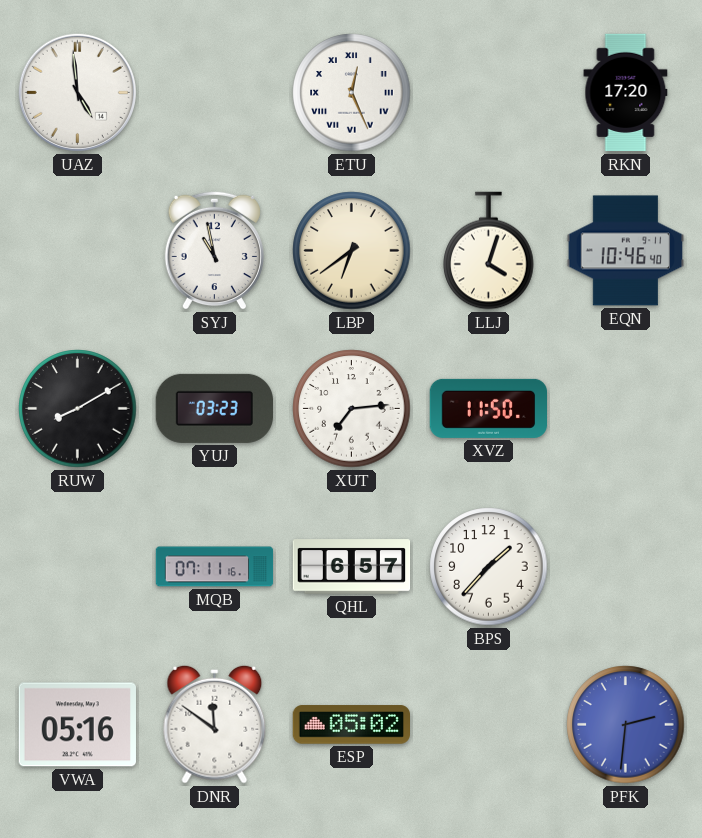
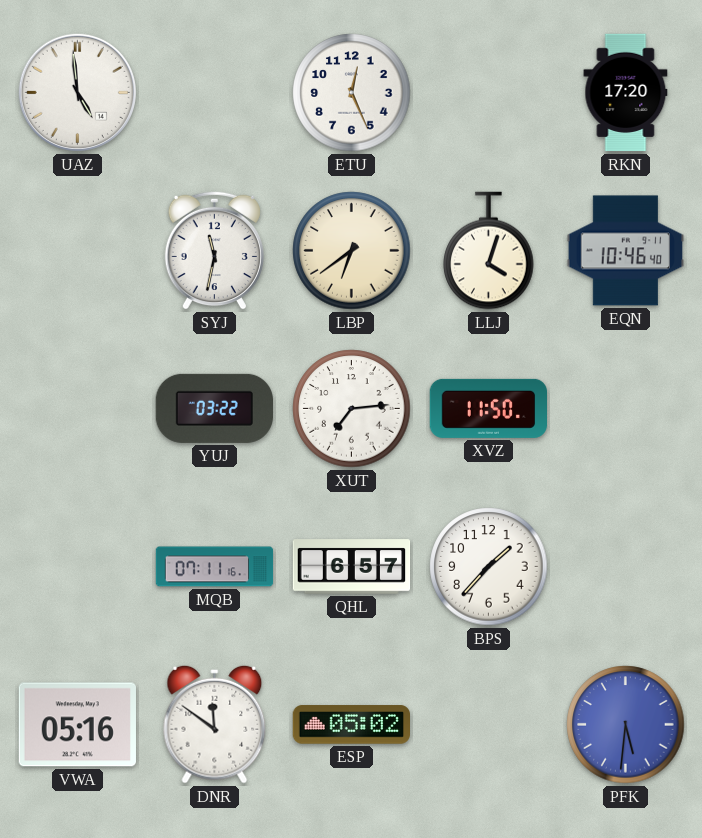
ETU numerals: Roman -> Arabic (352, 93)
SYJ: 10:58 -> 11:32 (214, 250)
RUW: 8:10 -> none (78, 409)
YUJ: 03:23 -> 03:22 (214, 408)
PFK: 2:31 -> 5:31 (626, 725)
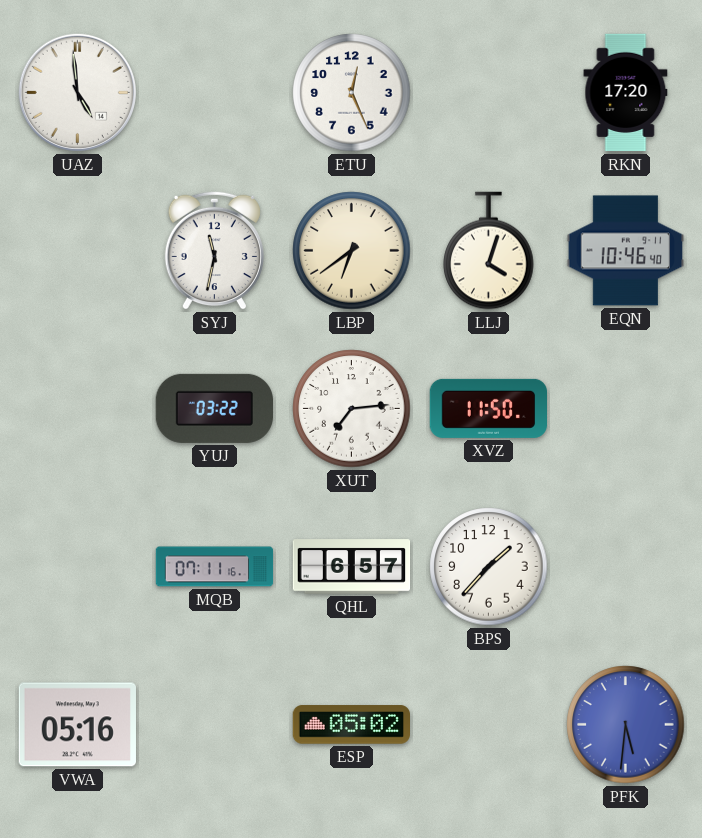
DNR: 11:51 -> none (215, 724)
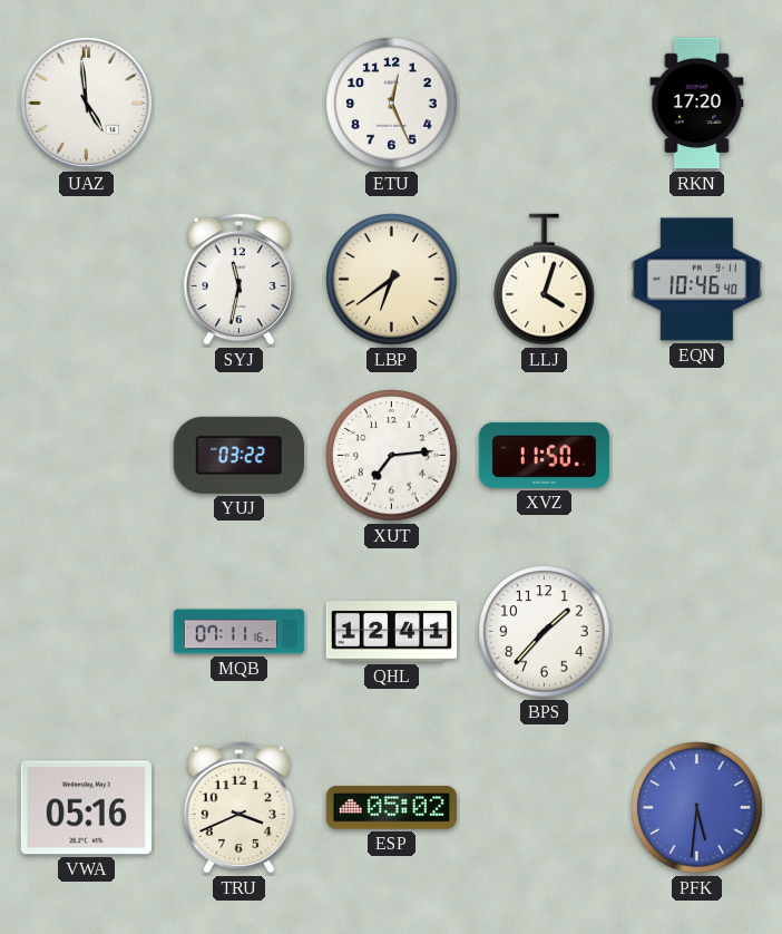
QHL: 6:57 -> 12:41 (392, 632)
TRU: none -> 3:41 (238, 807)
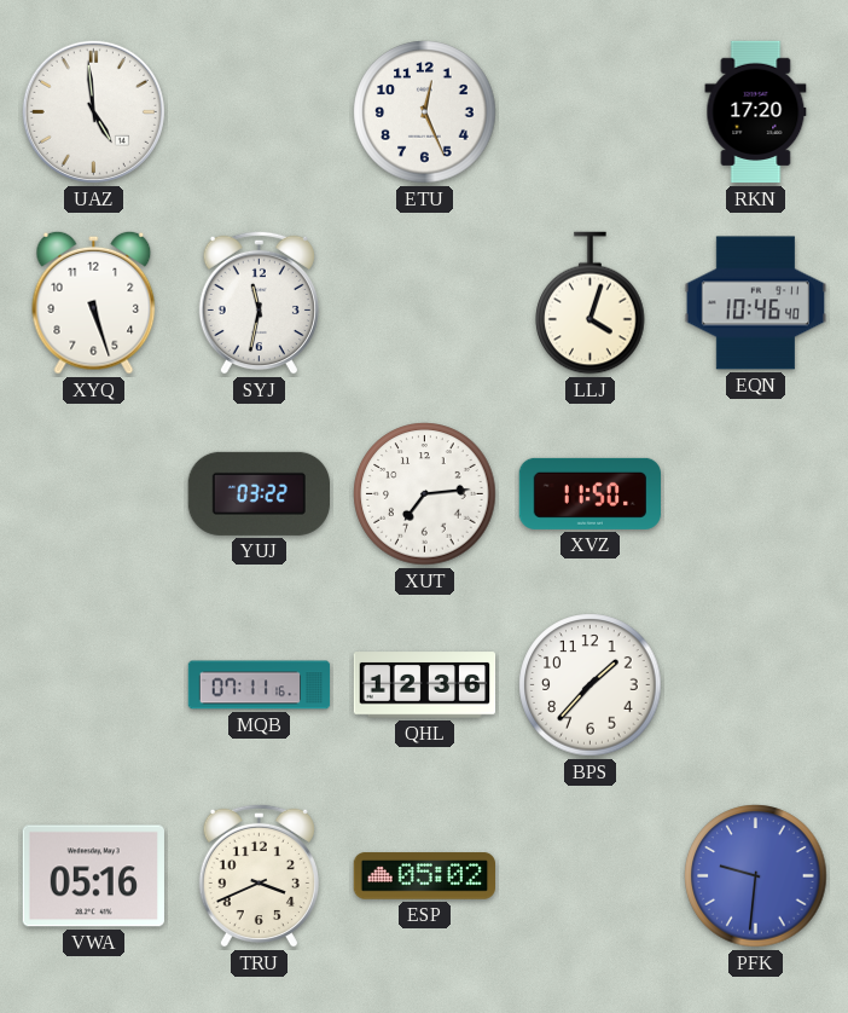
XYQ: none -> 5:27 (94, 302)
LBP: 6:39 -> none (392, 280)
QHL: 12:41 -> 12:36 (425, 685)
PFK: 5:31 -> 9:31 (756, 876)
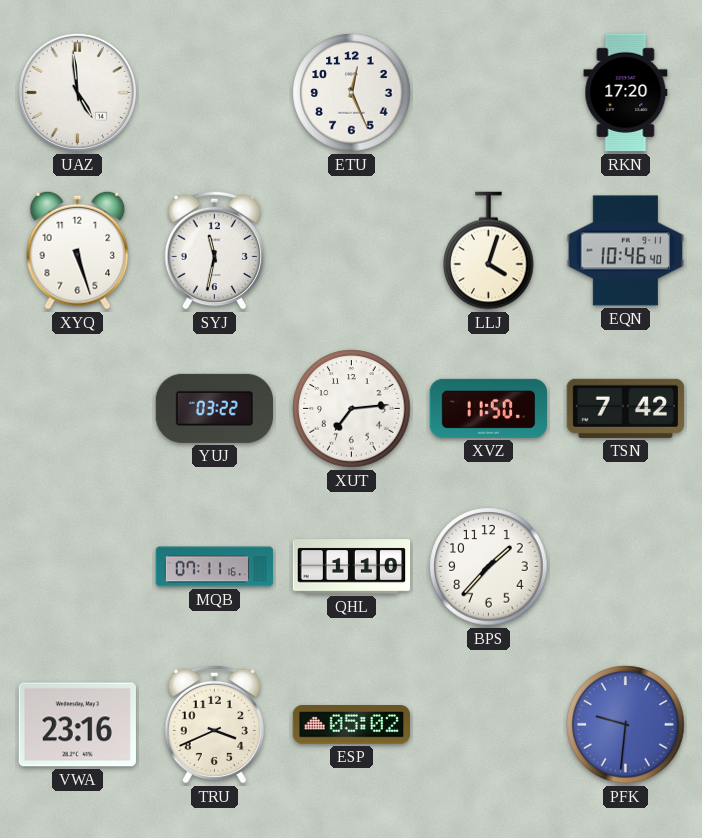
TSN: none -> 7:42 (625, 408)
QHL: 12:36 -> 1:10 (352, 567)
VWA: 05:16 -> 23:16 (77, 725)
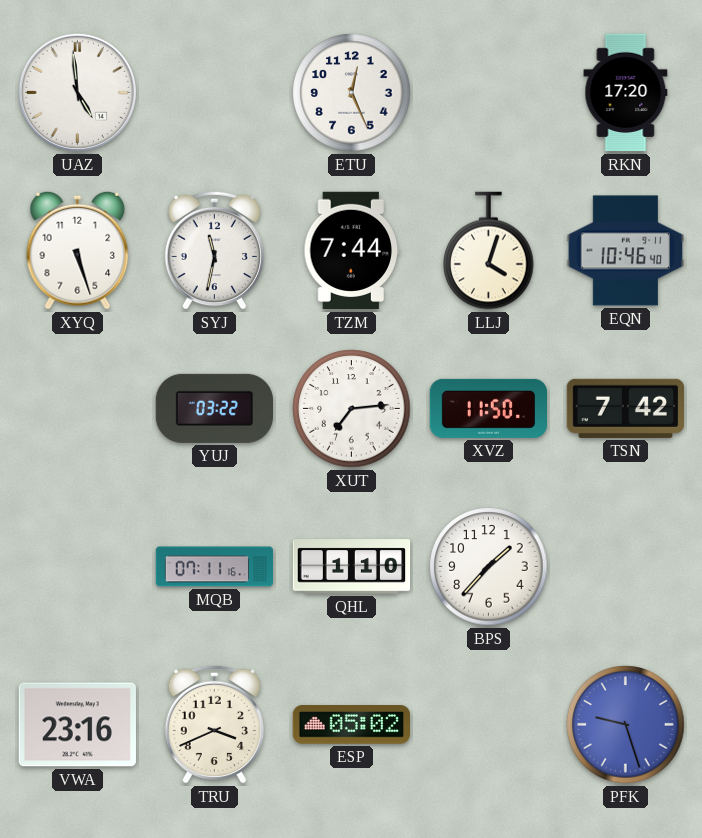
TZM: none -> 7:44 (352, 251)
PFK: 9:31 -> 9:27 (626, 725)
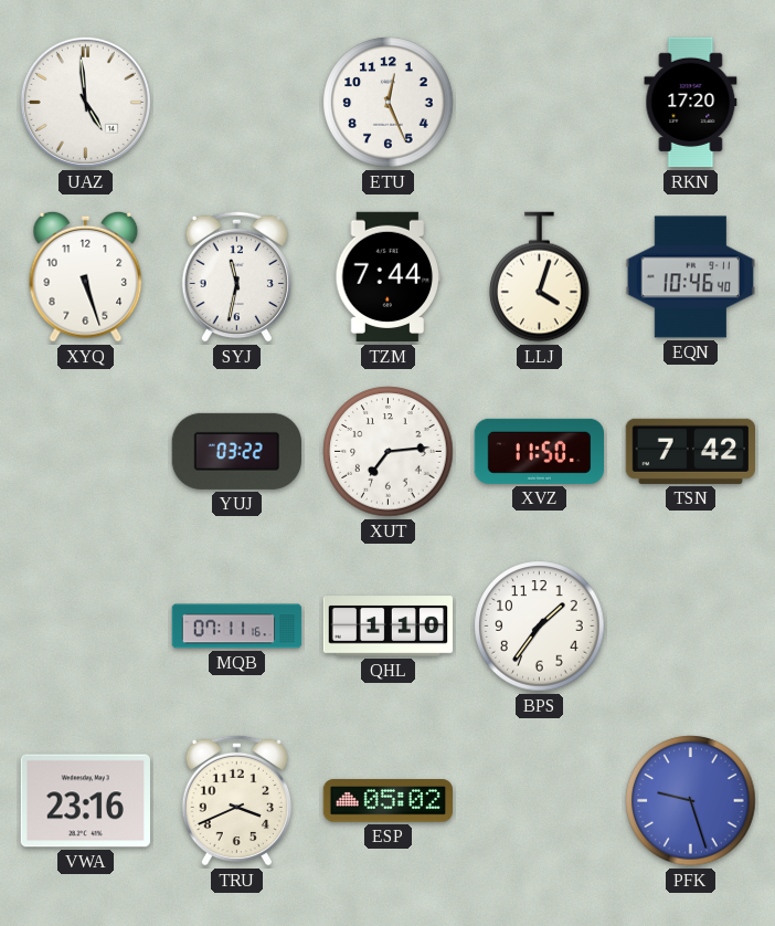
BPS: 1:37 -> 1:36 (540, 627)
